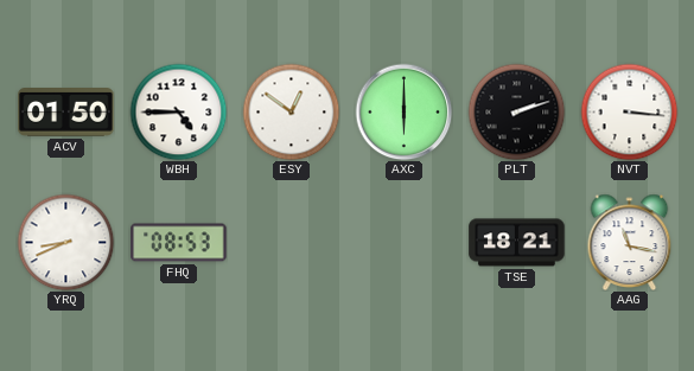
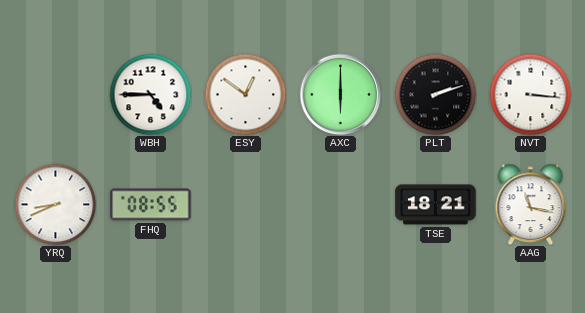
ACV: 01:50 -> none (66, 113)
FHQ: 08:53 -> 08:55 (151, 205)
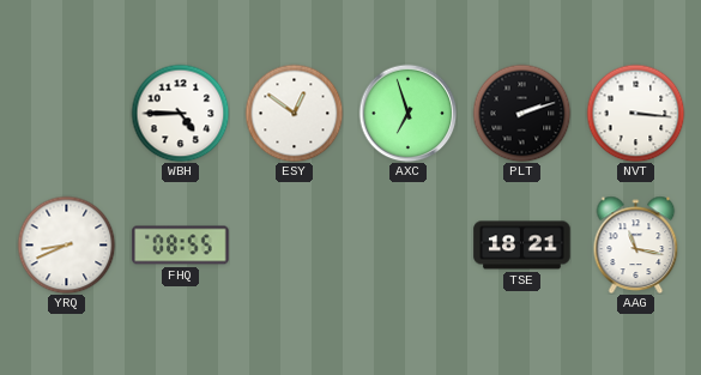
AXC: 6:00 -> 6:57 (407, 113)
